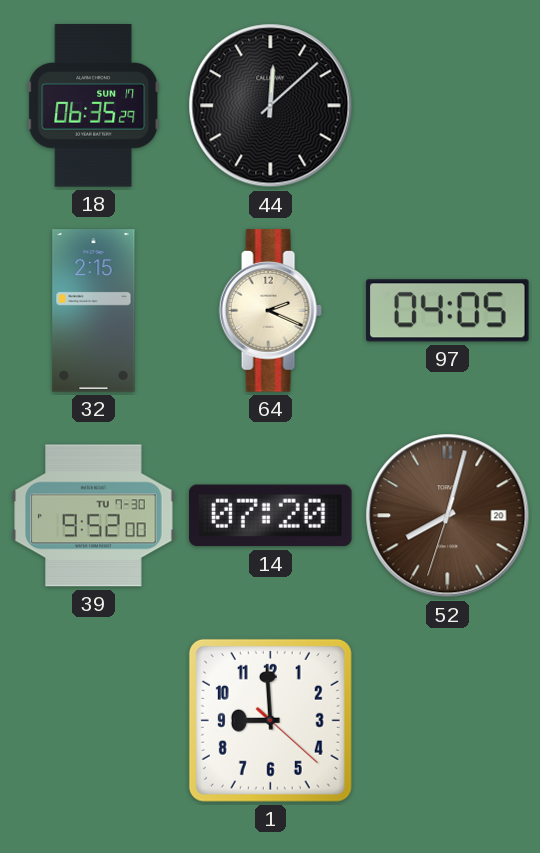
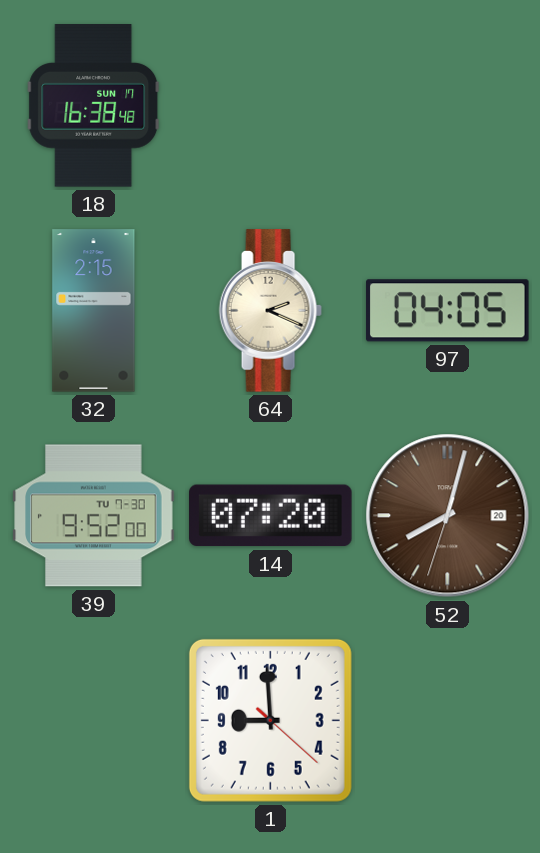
18: 06:35 -> 16:38 (94, 106)
44: 12:08 -> none (271, 106)
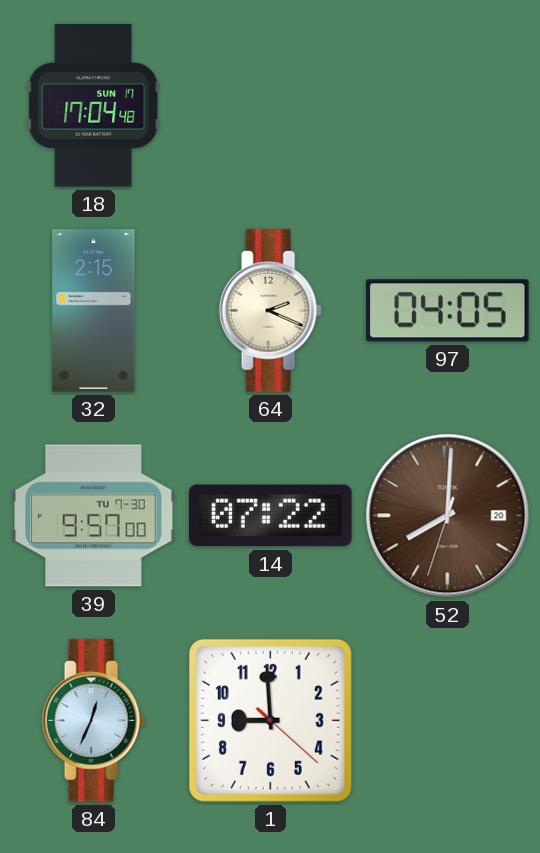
18: 16:38 -> 17:04 (94, 106)
39: 9:52 -> 9:57 (94, 516)
14: 07:20 -> 07:22 (271, 516)
52: 8:02 -> 8:00 (448, 516)
84: none -> 12:34 (93, 721)
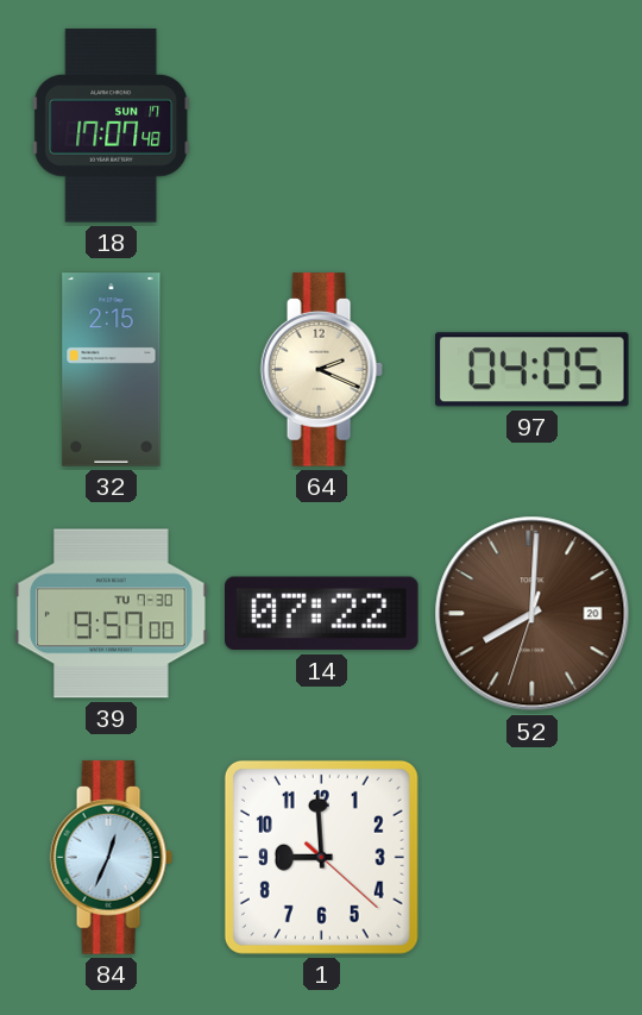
18: 17:04 -> 17:07 (112, 126)
